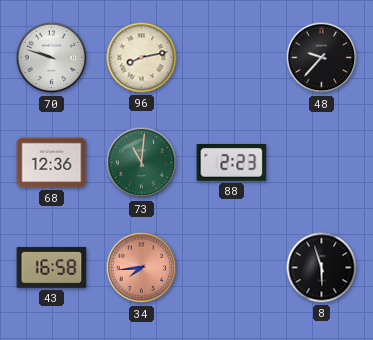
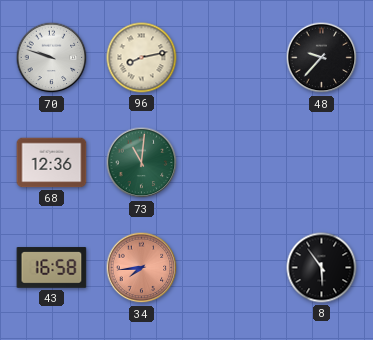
88: 2:23 -> none (232, 163)
8: 5:57 -> 5:54 (322, 268)
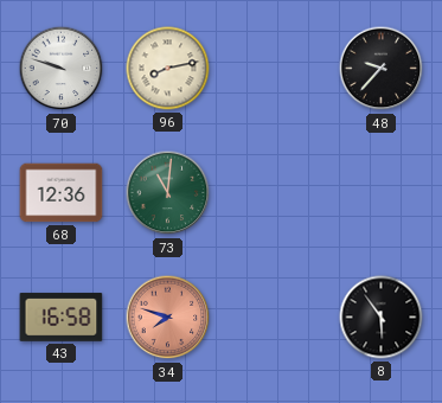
34: 7:44 -> 7:48 (168, 318)
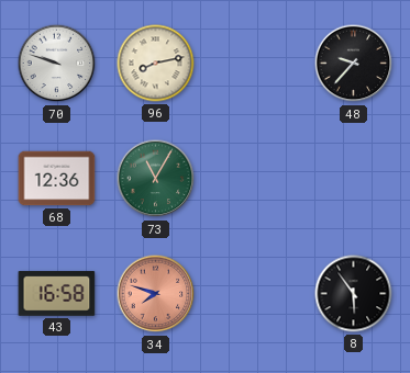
73: 11:01 -> 11:05 (156, 179)
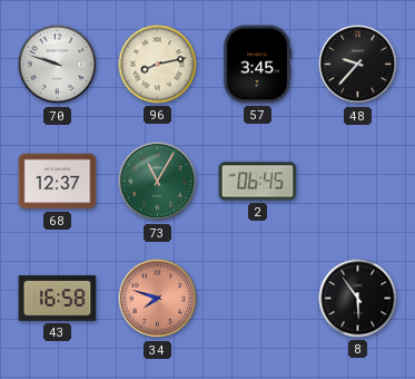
57: none -> 3:45 (257, 65)
68: 12:36 -> 12:37 (58, 182)
2: none -> 06:45 (258, 182)
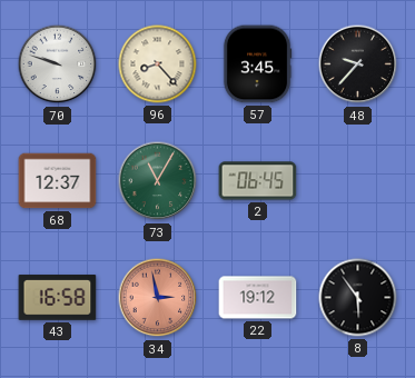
96: 8:13 -> 8:23 (158, 64)
34: 7:48 -> 2:58 (158, 298)
22: none -> 19:12 (258, 298)
